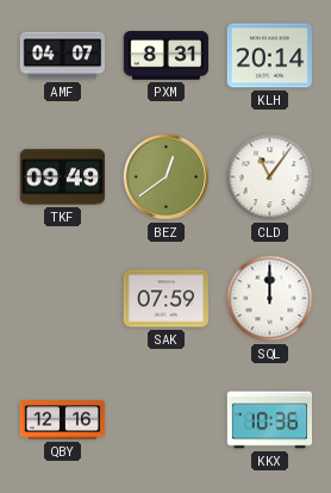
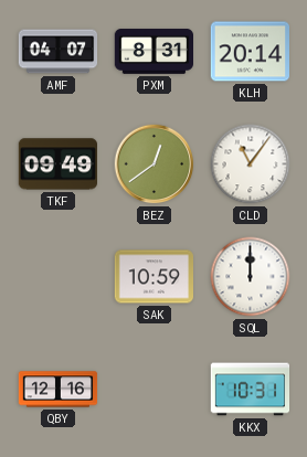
SAK: 07:59 -> 10:59 (153, 277)
KKX: 10:36 -> 10:31 (251, 390)
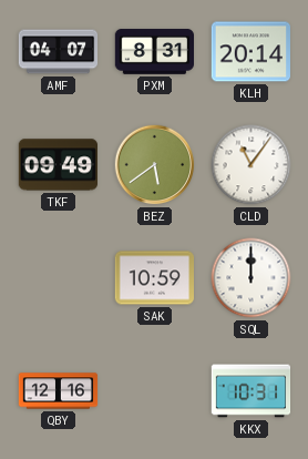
BEZ: 12:39 -> 5:39 (155, 165)
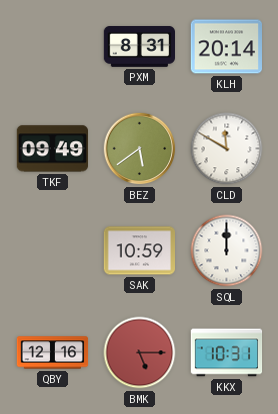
AMF: 04:07 -> none (59, 52)
CLD: 11:06 -> 11:50 (227, 149)
BMK: none -> 5:15 (140, 353)
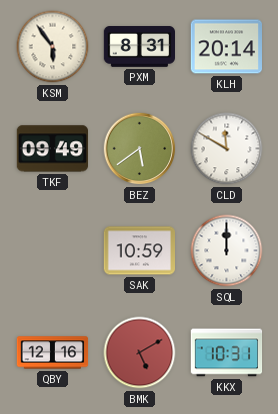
KSM: none -> 5:54 (53, 47)
BMK: 5:15 -> 5:10 (140, 353)
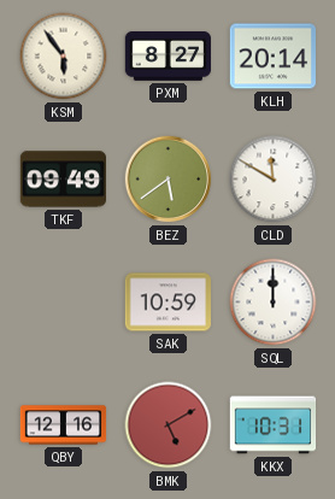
PXM: 8:31 -> 8:27 (167, 57)
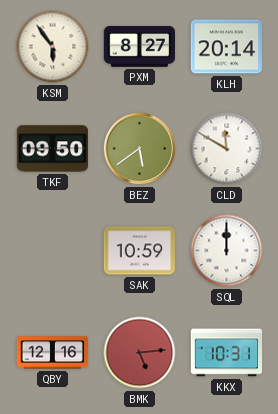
TKF: 09:49 -> 09:50 (52, 149)
BMK: 5:10 -> 5:14 (140, 353)
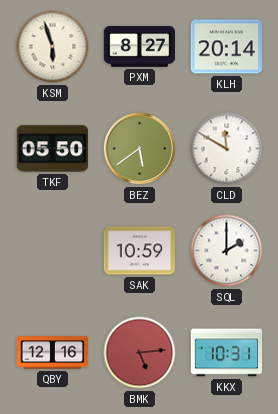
KSM: 5:54 -> 5:57 (53, 47)
TKF: 09:50 -> 05:50 (52, 149)
SQL: 12:00 -> 2:00 (227, 251)
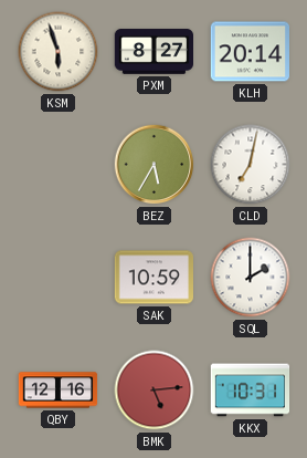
TKF: 05:50 -> none (52, 149)
BEZ: 5:39 -> 5:35 (155, 165)
CLD: 11:50 -> 7:02 (251, 165)
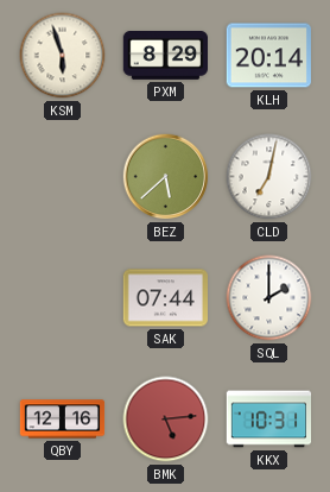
PXM: 8:27 -> 8:29 (165, 56)
BEZ: 5:35 -> 5:38 (166, 177)
SAK: 10:59 -> 07:44 (165, 298)
